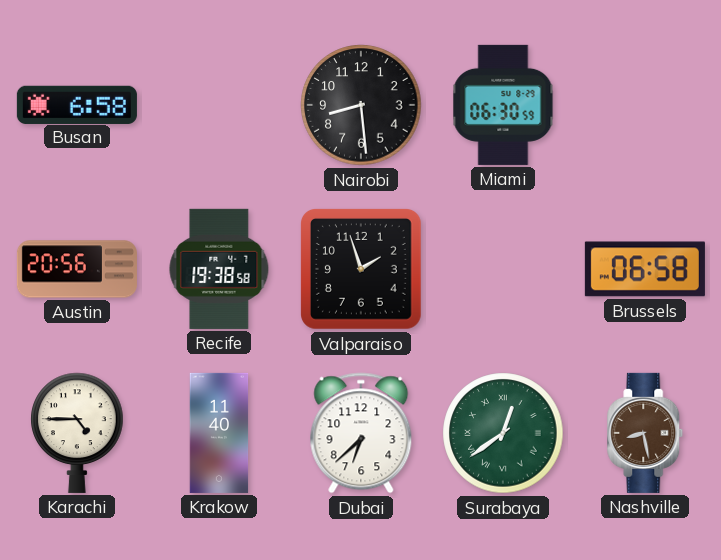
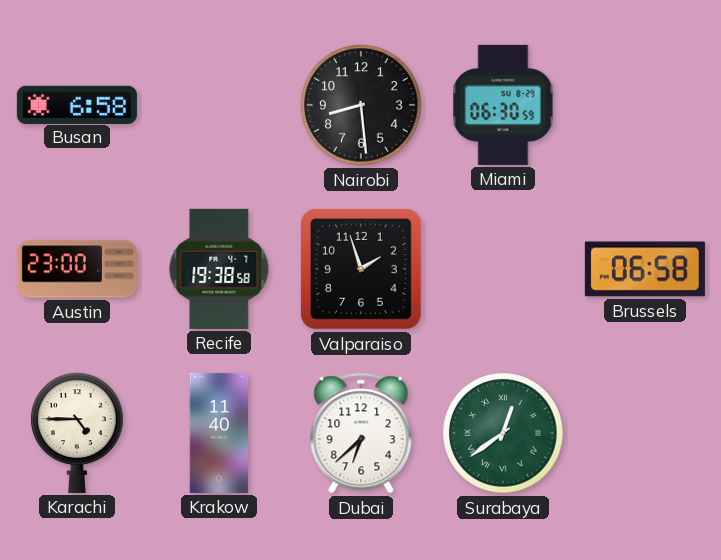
Austin: 20:56 -> 23:00 (77, 269)
Nashville: 8:28 -> none (645, 433)
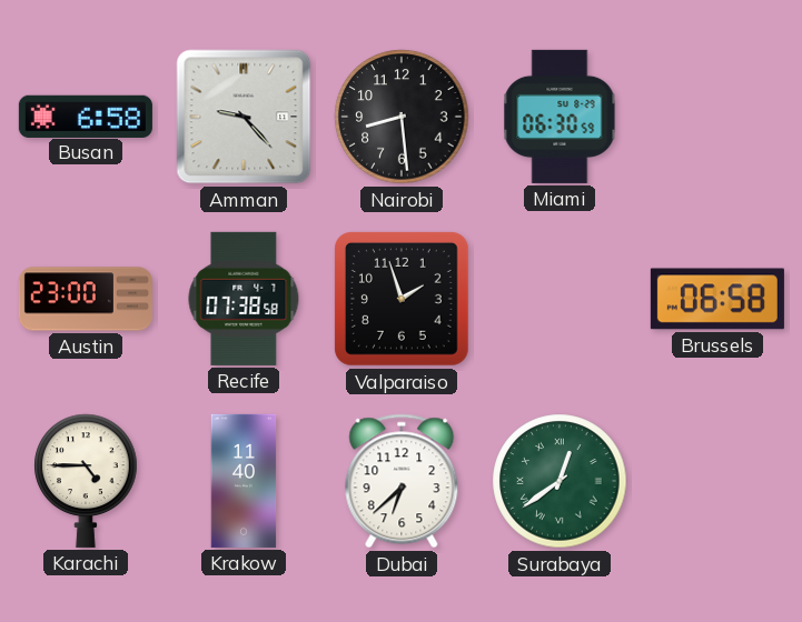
Amman: none -> 9:23 (244, 117)
Recife: 19:38 -> 07:38 (244, 299)
